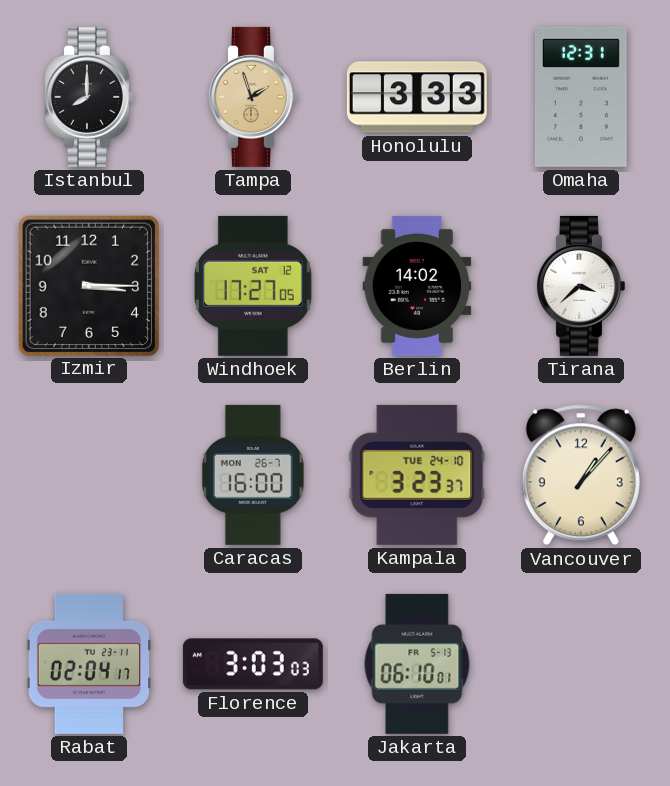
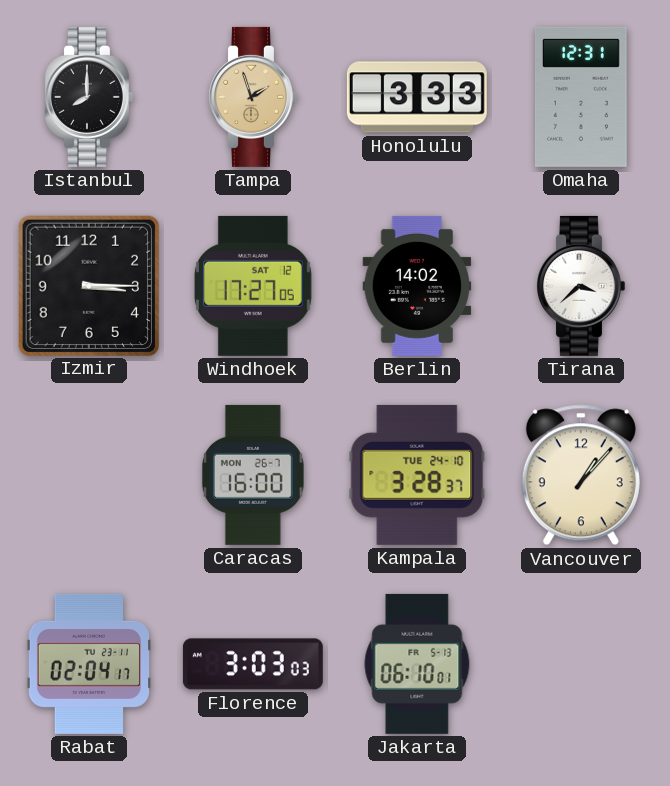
Kampala: 3:23 -> 3:28 (417, 475)
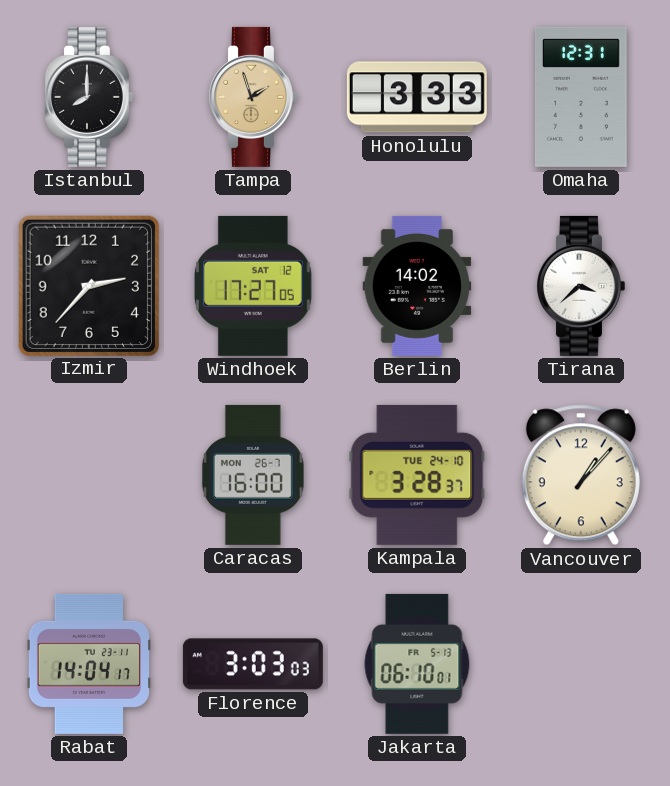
Izmir: 3:15 -> 2:37 (88, 285)
Rabat: 02:04 -> 14:04 (89, 664)
